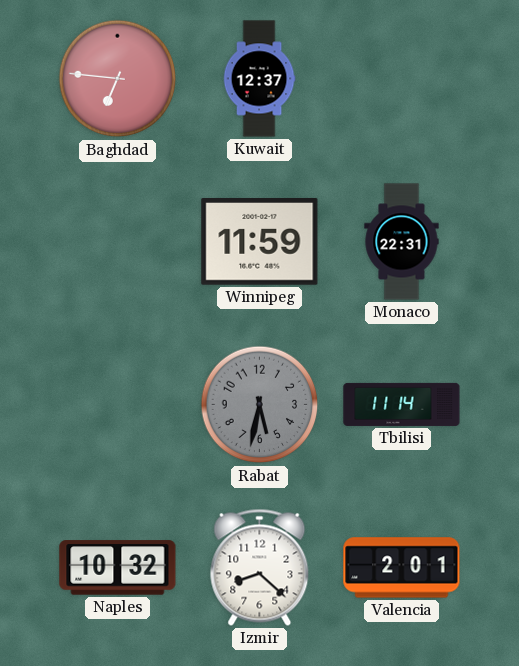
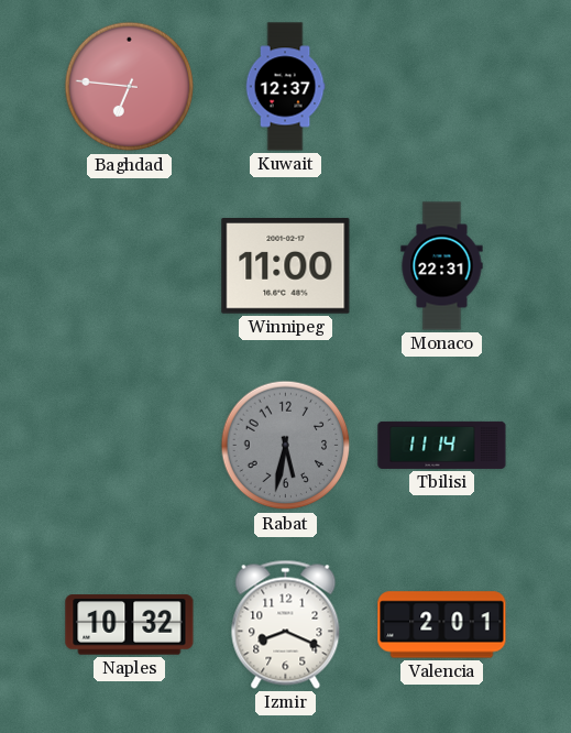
Winnipeg: 11:59 -> 11:00 (286, 266)
Izmir: 8:22 -> 8:19 (286, 624)
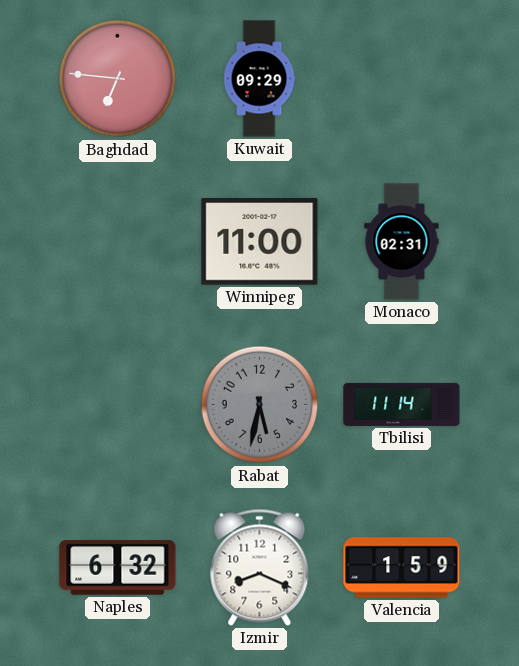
Kuwait: 12:37 -> 09:29 (259, 79)
Monaco: 22:31 -> 02:31 (402, 242)
Naples: 10:32 -> 6:32 (118, 568)
Valencia: 2:01 -> 1:59 (402, 568)
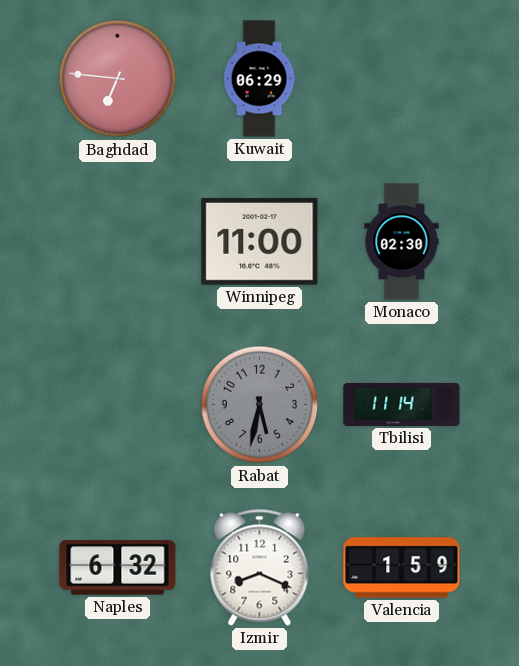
Kuwait: 09:29 -> 06:29 (259, 79)
Monaco: 02:31 -> 02:30 (402, 242)
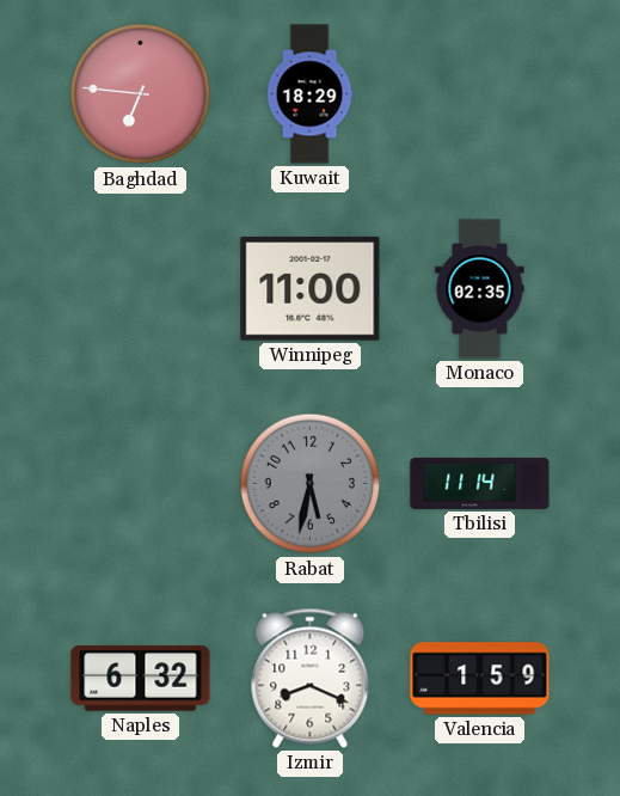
Kuwait: 06:29 -> 18:29 (309, 94)
Monaco: 02:30 -> 02:35 (480, 289)
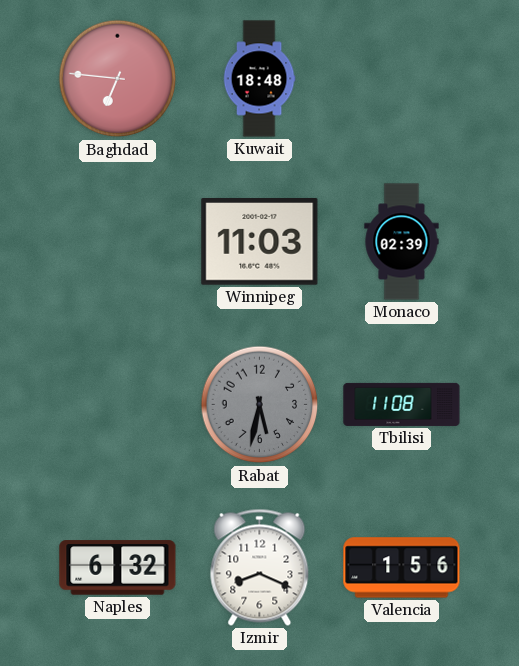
Kuwait: 18:29 -> 18:48 (259, 79)
Winnipeg: 11:00 -> 11:03 (260, 242)
Monaco: 02:35 -> 02:39 (402, 242)
Tbilisi: 11:14 -> 11:08 (402, 404)
Valencia: 1:59 -> 1:56 (402, 568)
